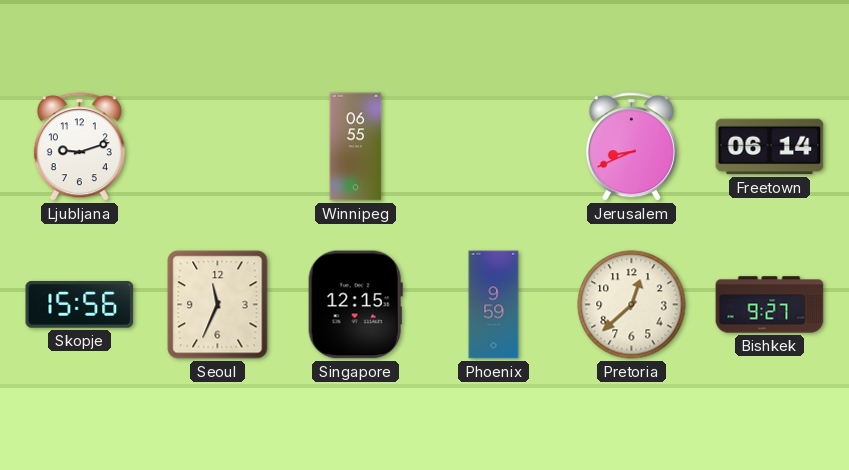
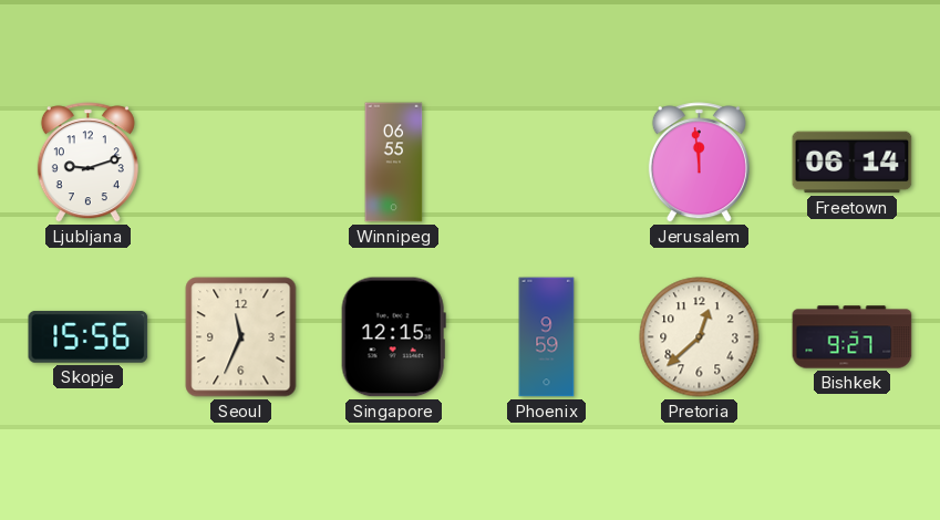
Jerusalem: 8:41 -> 11:59 (699, 163)
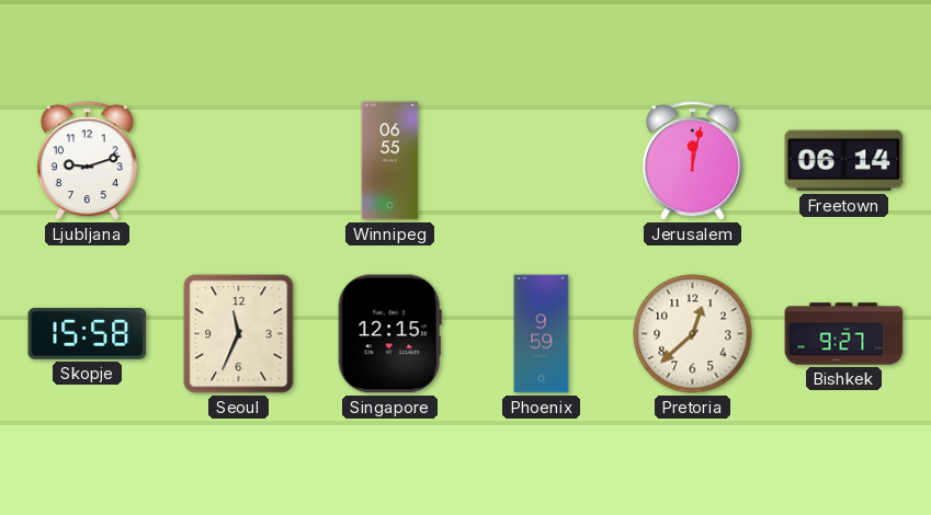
Jerusalem: 11:59 -> 12:02 (692, 161)
Skopje: 15:56 -> 15:58 (88, 333)
